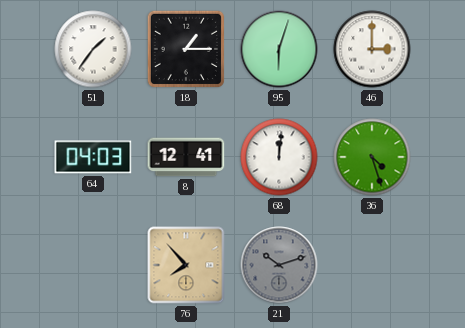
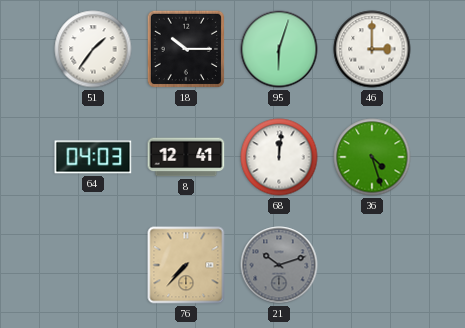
18: 1:15 -> 10:15 (186, 49)
76: 7:53 -> 7:37 (186, 265)
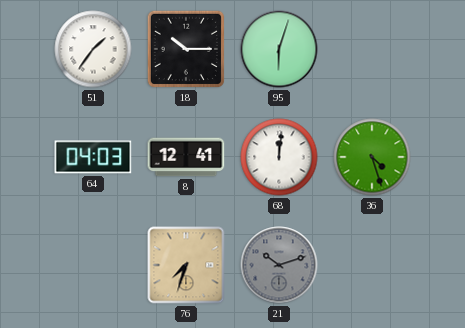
46: 3:00 -> none (372, 49)
76: 7:37 -> 7:33 (186, 265)
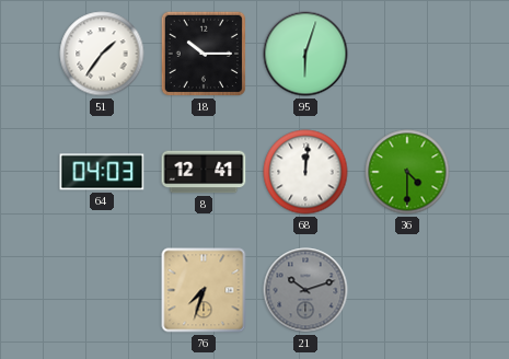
36: 4:27 -> 4:30 (407, 172)
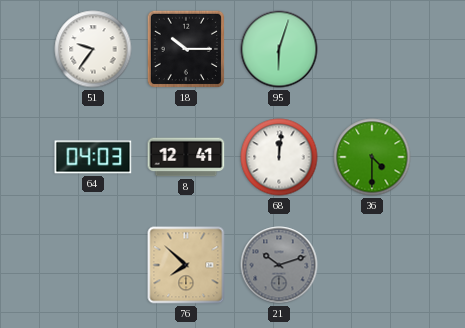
51: 1:36 -> 9:36 (93, 49)
76: 7:33 -> 7:52 (186, 265)
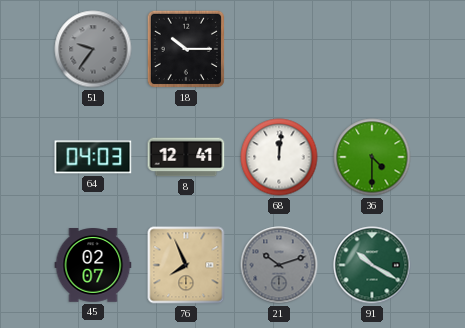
51 dial: white -> grey (93, 49)
95: 6:03 -> none (279, 49)
45: none -> 02:07 (93, 265)
76: 7:52 -> 7:56 (186, 265)
91: none -> 10:20 (372, 265)
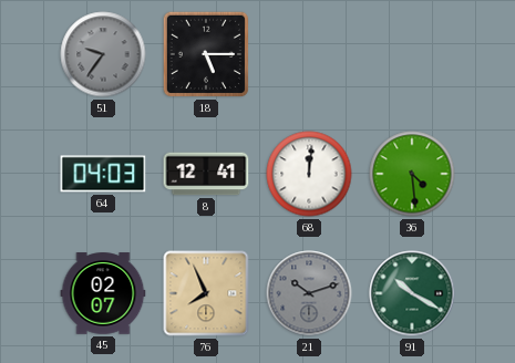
18: 10:15 -> 5:15 (206, 54)
36: 4:30 -> 4:29 (412, 174)
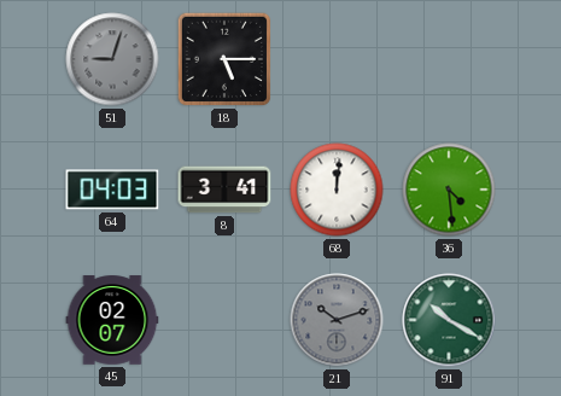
51: 9:36 -> 9:03 (112, 59)
8: 12:41 -> 3:41 (224, 190)
76: 7:56 -> none (206, 293)
